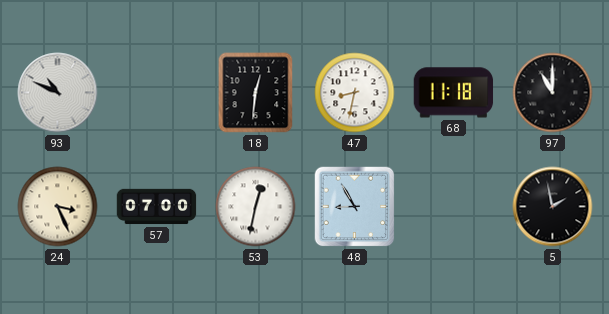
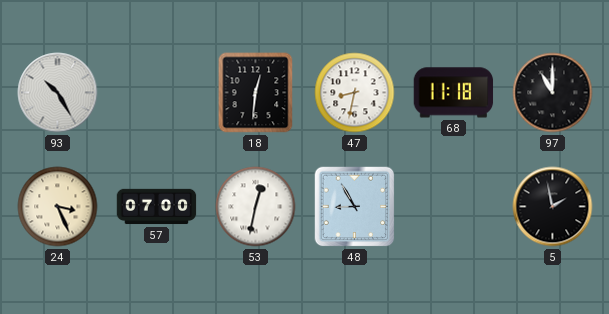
93: 10:49 -> 10:25 (58, 93)
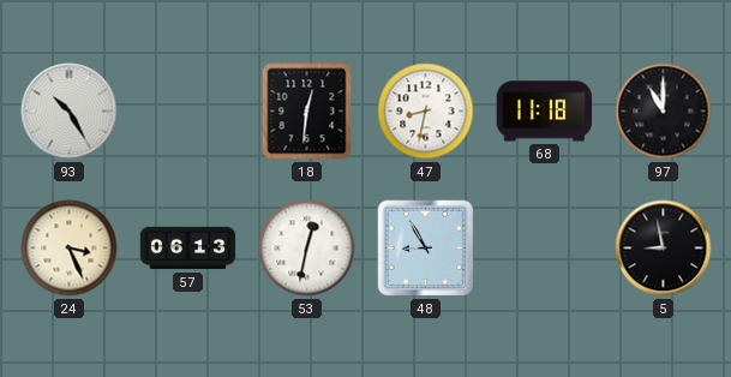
57: 07:00 -> 06:13 (188, 249)
5: 1:58 -> 8:58 (664, 249)
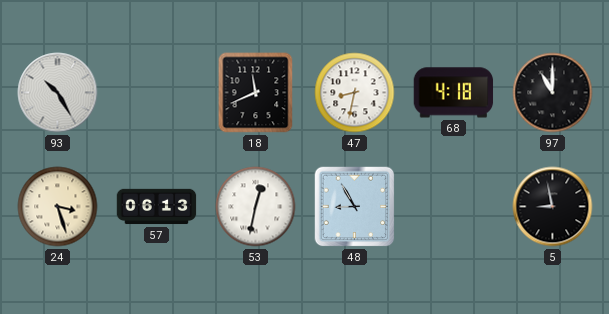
18: 12:31 -> 11:41 (256, 93)
68: 11:18 -> 4:18 (454, 93)
24: 3:26 -> 3:27 (58, 207)
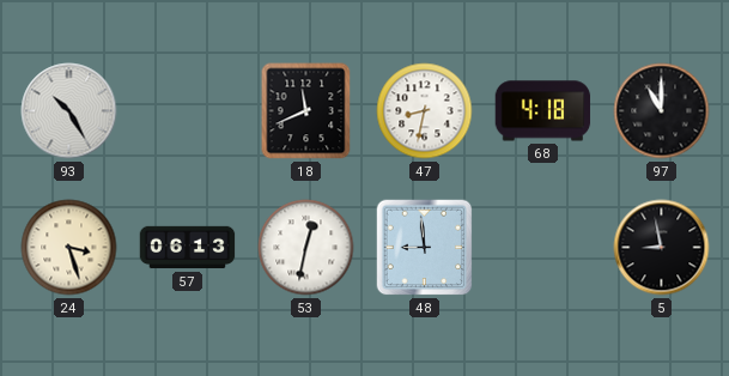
48: 8:55 -> 8:59 (425, 248)
